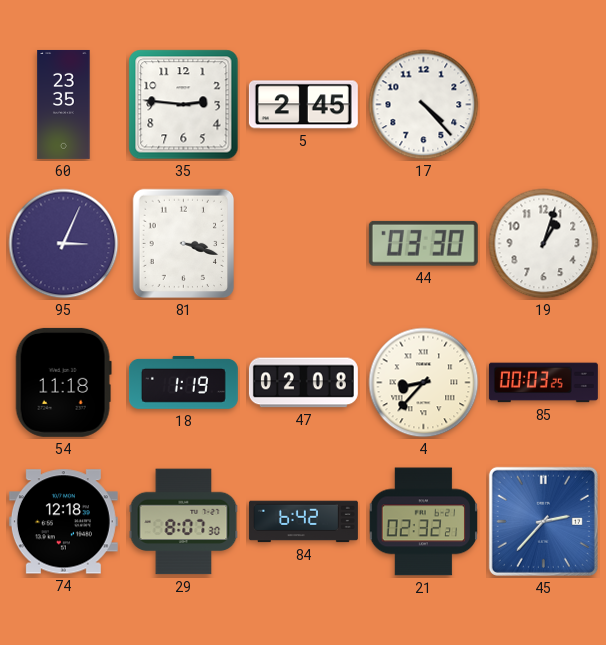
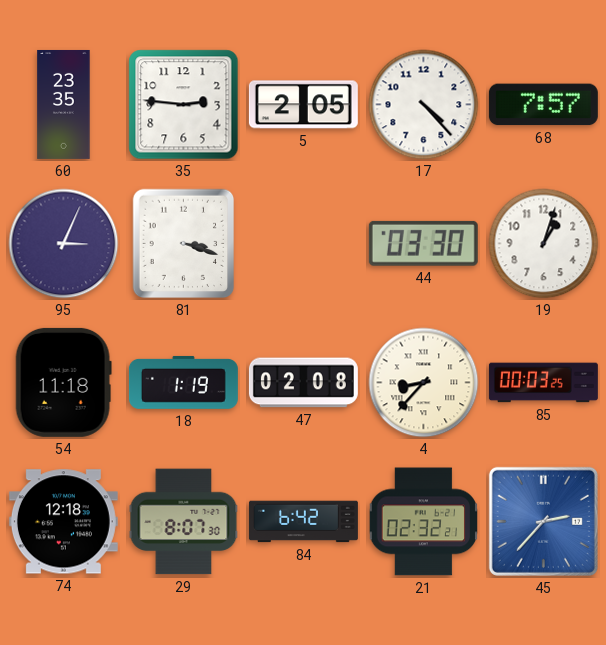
5: 2:45 -> 2:05 (303, 105)
68: none -> 7:57 (543, 105)
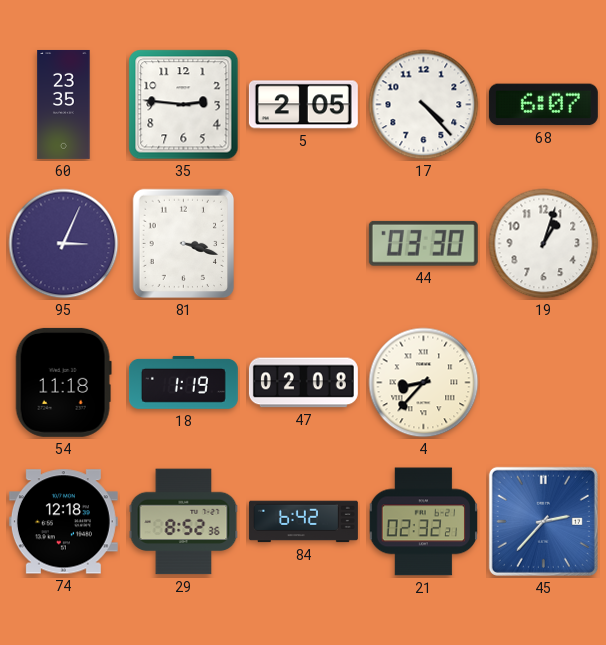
68: 7:57 -> 6:07 (543, 105)
85: 00:03 -> none (543, 383)
29: 8:07 -> 8:52 (184, 522)
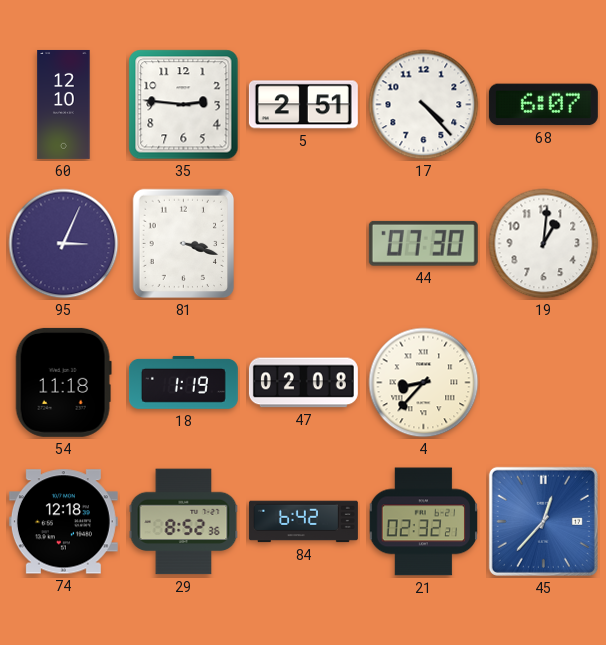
60: 23:35 -> 12:10 (64, 104)
5: 2:05 -> 2:51 (303, 105)
44: 03:30 -> 07:30 (423, 243)
19: 1:03 -> 1:01 (544, 244)
45: 2:37 -> 12:37 (543, 521)
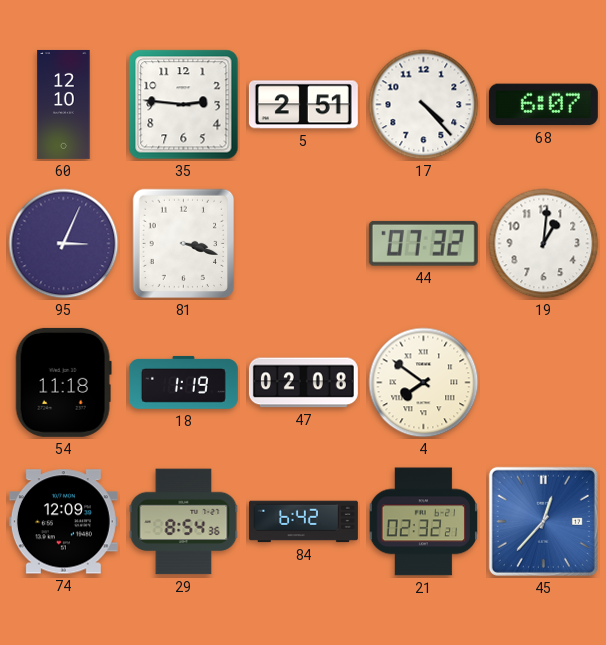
44: 07:30 -> 07:32 (423, 243)
4: 8:37 -> 7:51 (424, 383)
74: 12:18 -> 12:09 (63, 522)
29: 8:52 -> 8:54 (184, 522)
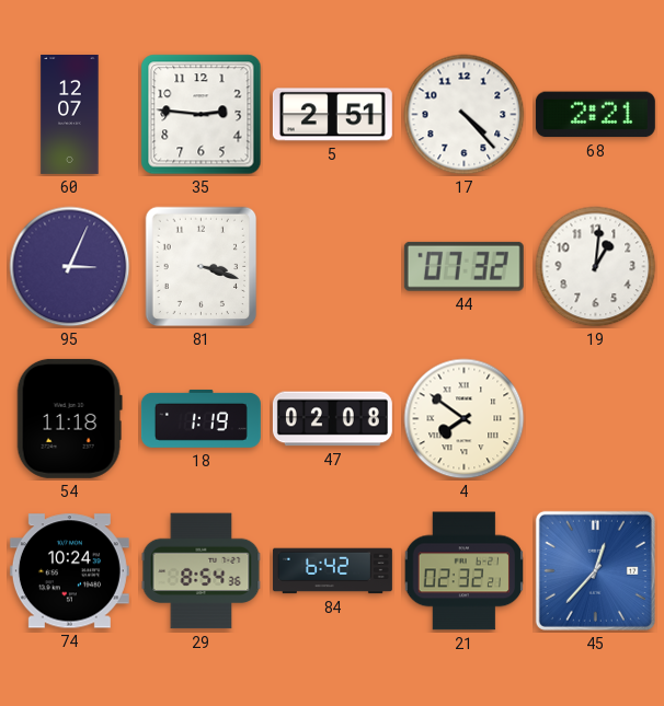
60: 12:10 -> 12:07 (70, 114)
68: 6:07 -> 2:21 (595, 115)
74: 12:09 -> 10:24 (69, 571)
